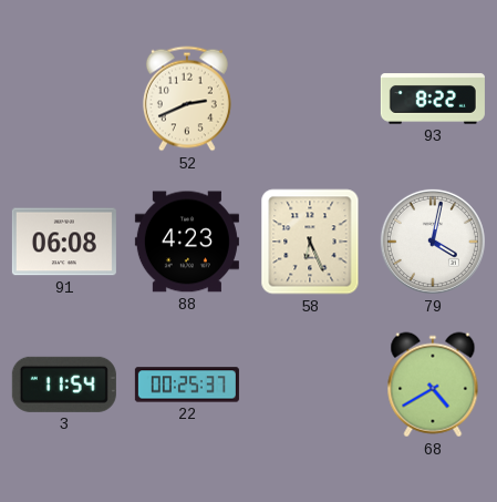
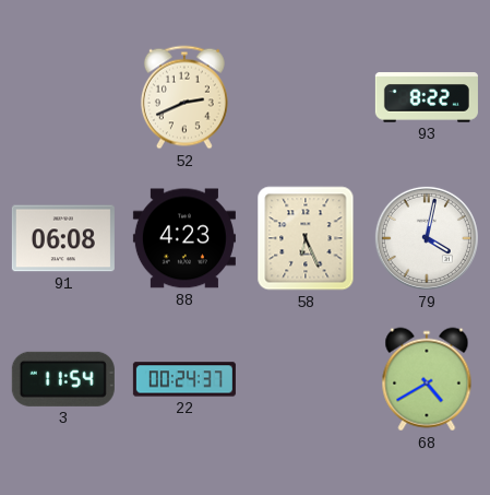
22: 00:25 -> 00:24 (184, 379)
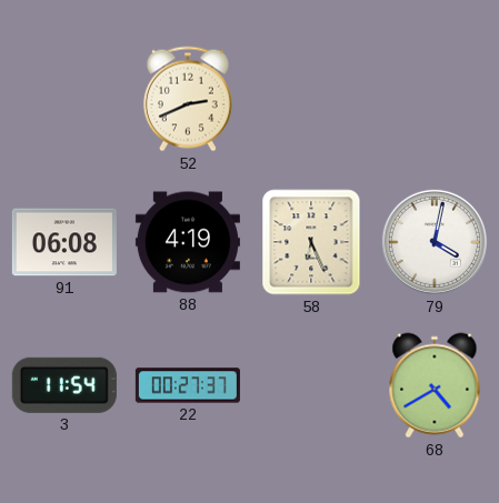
93: 8:22 -> none (427, 97)
88: 4:23 -> 4:19 (188, 242)
22: 00:24 -> 00:27 (188, 385)
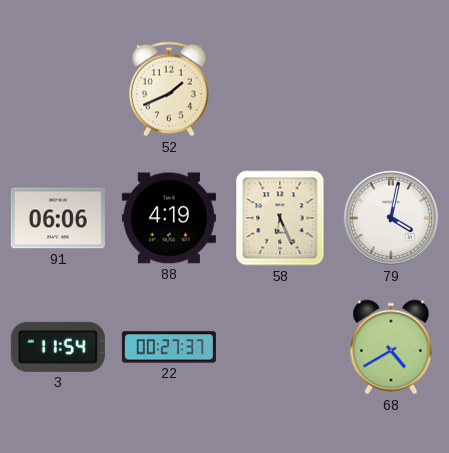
52: 2:41 -> 1:41 (169, 89)
91: 06:08 -> 06:06 (58, 218)
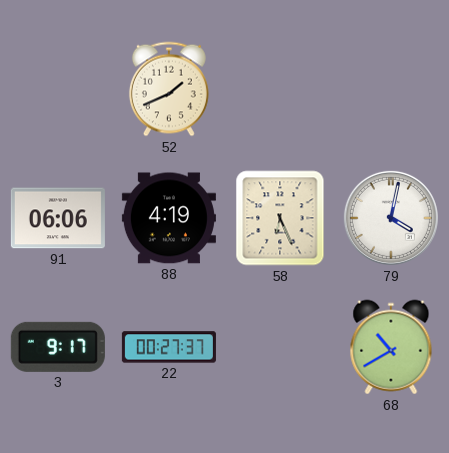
3: 11:54 -> 9:17 (58, 347)
68: 4:40 -> 10:40 (391, 347)
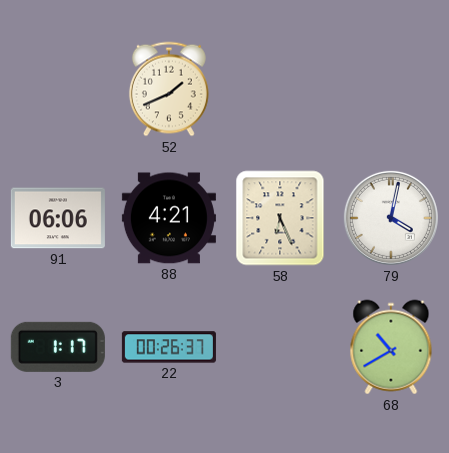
88: 4:19 -> 4:21 (169, 218)
3: 9:17 -> 1:17 (58, 347)
22: 00:27 -> 00:26 (169, 347)
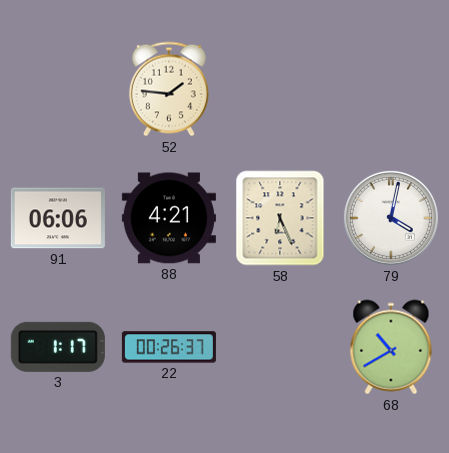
52: 1:41 -> 1:46 (169, 89)
